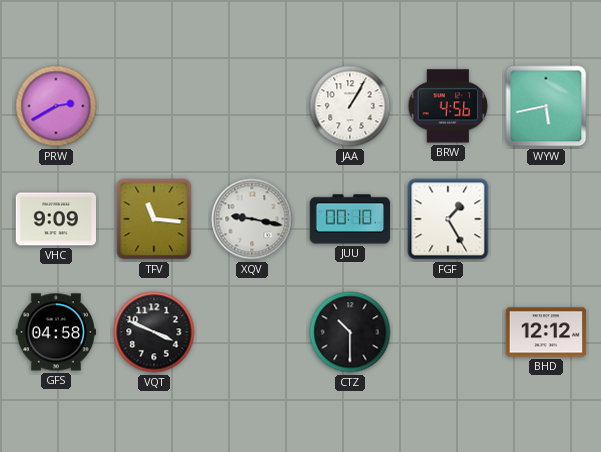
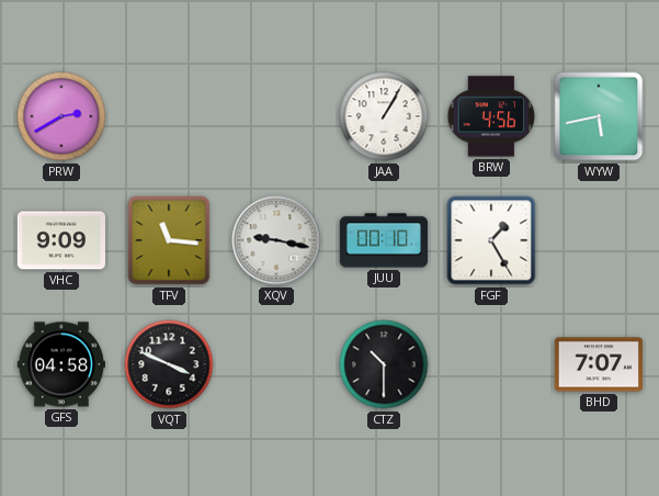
BHD: 12:12 -> 7:07 (599, 364)
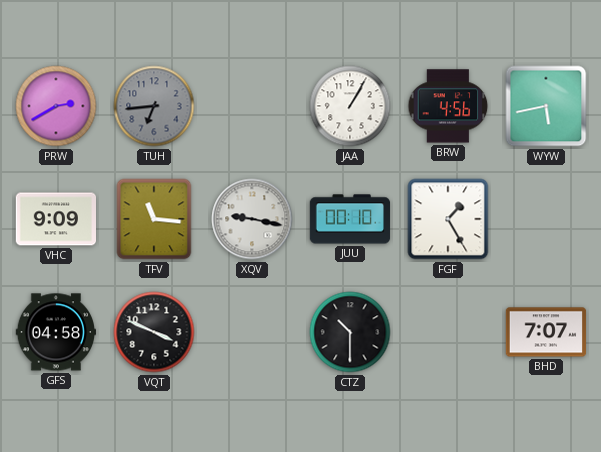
TUH: none -> 6:44 (154, 106)
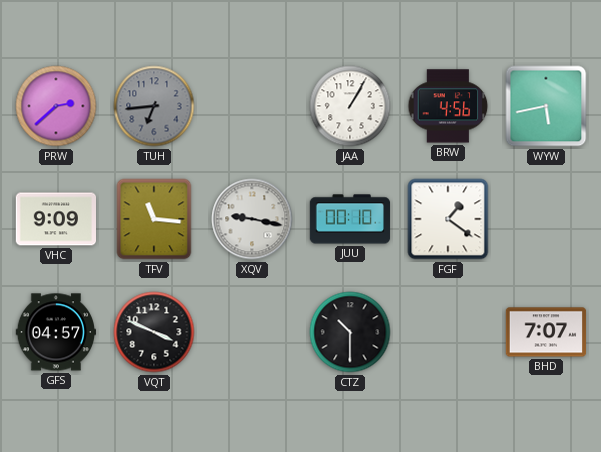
PRW: 2:40 -> 2:38 (56, 106)
FGF: 1:25 -> 1:21 (448, 219)
GFS: 04:58 -> 04:57 (55, 332)
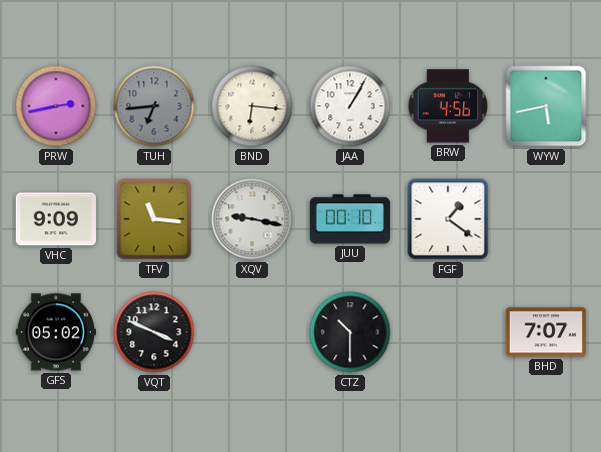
PRW: 2:38 -> 2:43 (56, 106)
BND: none -> 6:16 (252, 106)
GFS: 04:57 -> 05:02 (55, 332)
